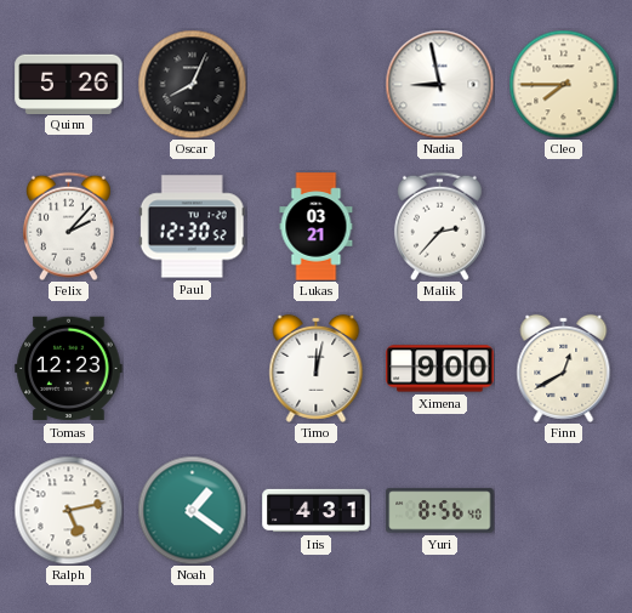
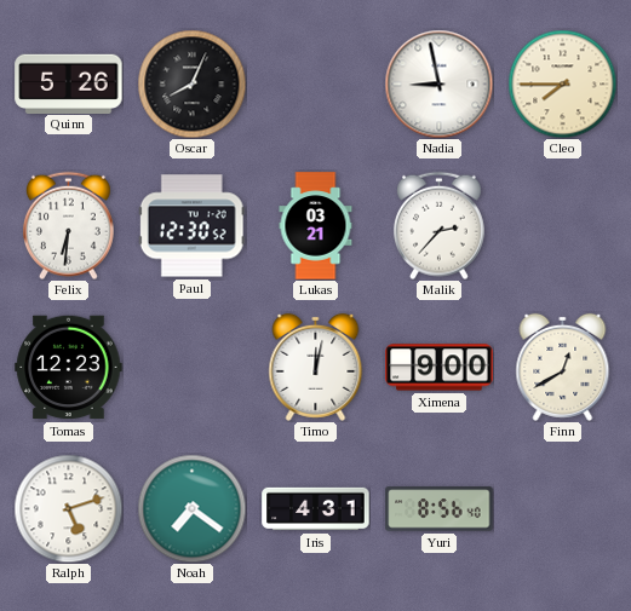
Felix: 2:07 -> 6:31 (68, 225)
Ralph: 5:13 -> 5:12 (68, 508)
Noah: 1:21 -> 7:21 (191, 508)
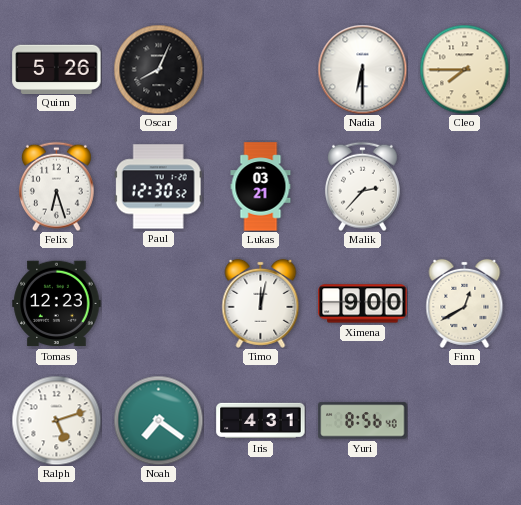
Nadia: 8:58 -> 6:30 (362, 69)
Felix: 6:31 -> 6:27 (56, 186)
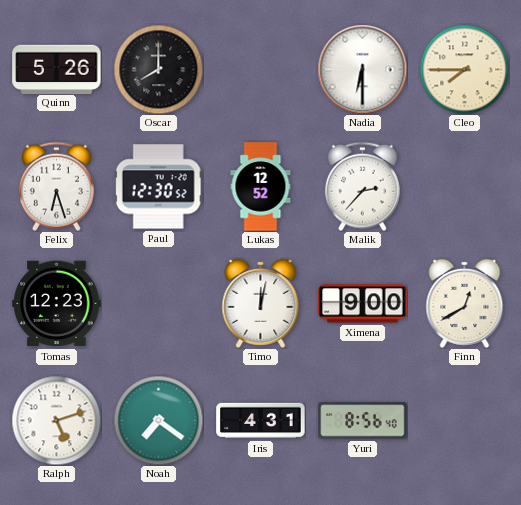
Oscar: 8:04 -> 8:00 (158, 69)
Lukas: 03:21 -> 12:52 (261, 187)
